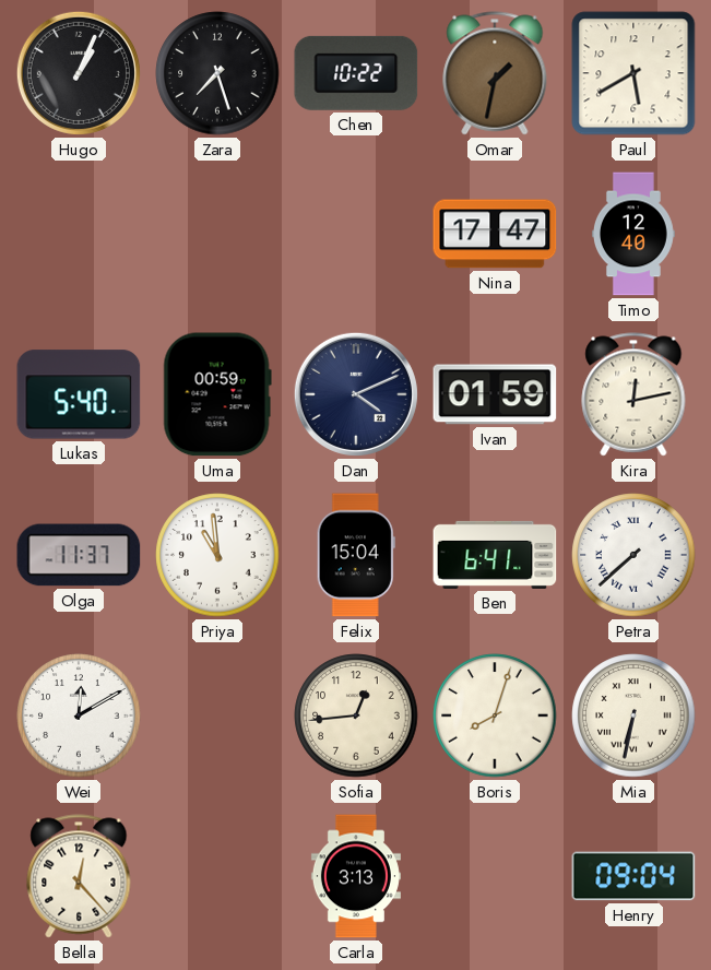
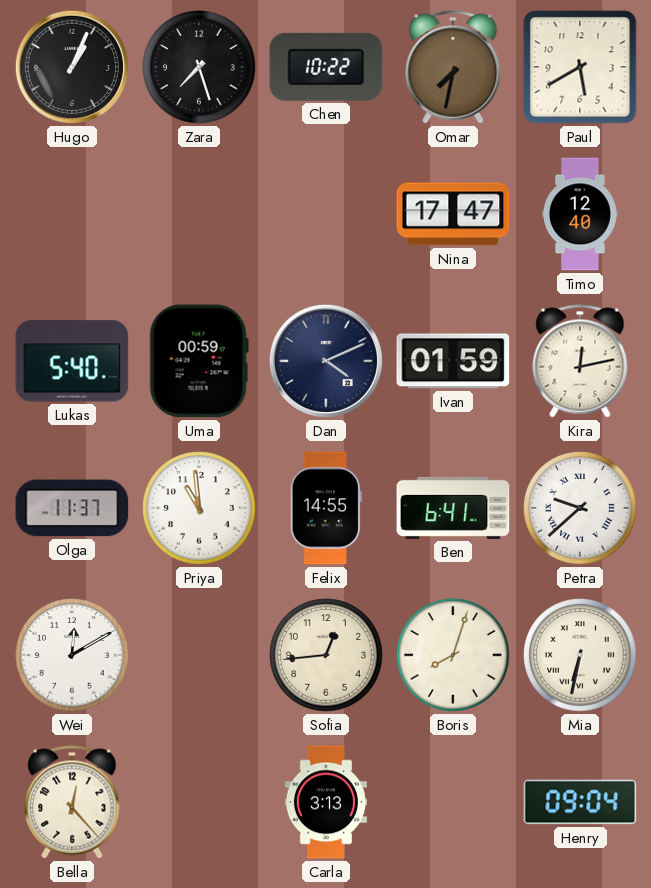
Omar: 1:32 -> 7:32 (453, 67)
Felix: 15:04 -> 14:55 (326, 508)
Petra: 7:38 -> 9:38 (580, 508)
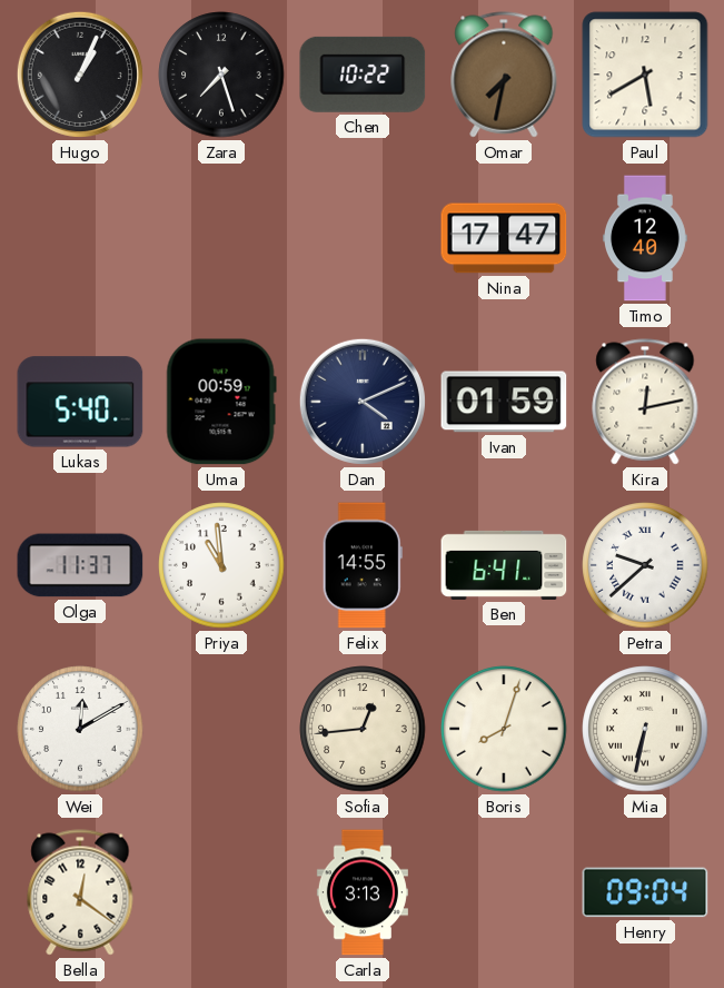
Bella: 12:23 -> 12:21 (80, 892)
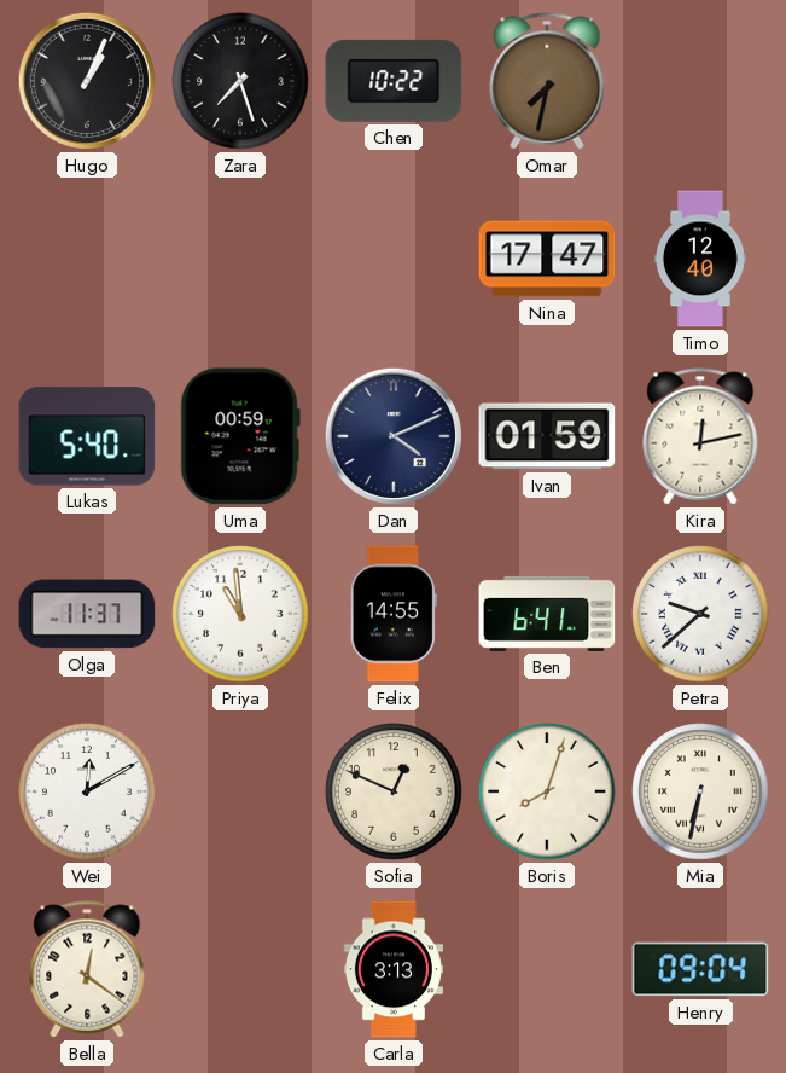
Paul: 5:40 -> none (645, 75)
Sofia: 12:44 -> 12:49 (394, 791)
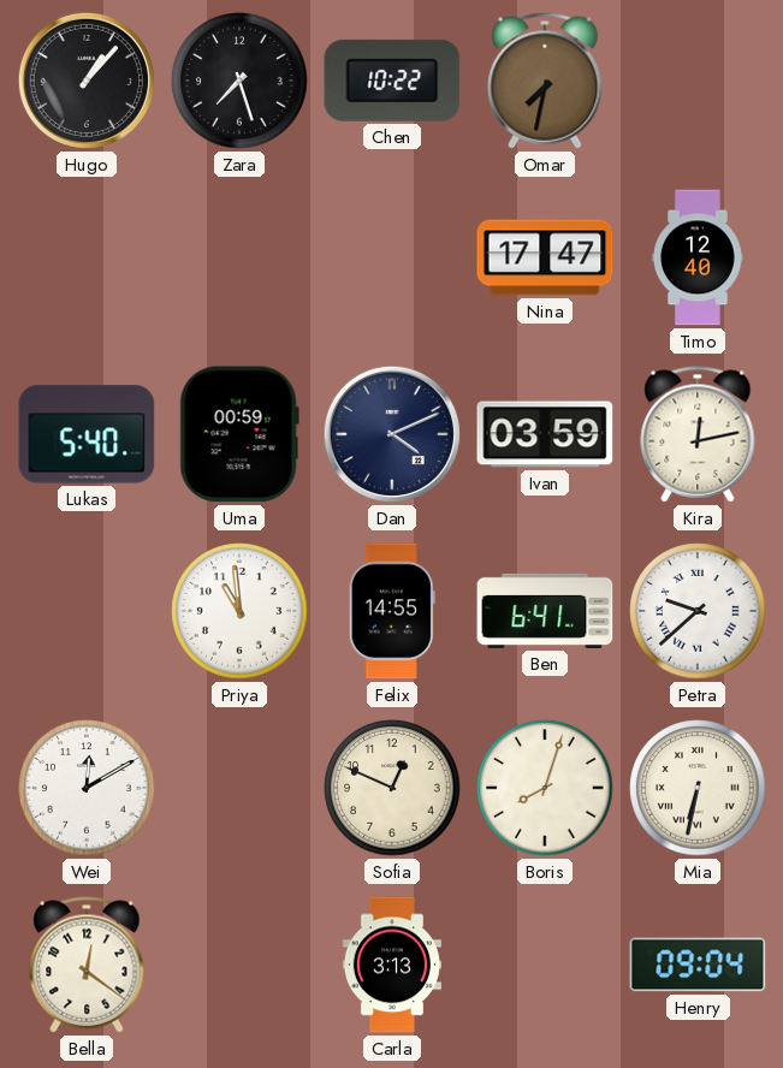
Hugo: 1:04 -> 1:07 (87, 81)
Ivan: 01:59 -> 03:59 (545, 434)
Olga: 11:37 -> none (87, 614)
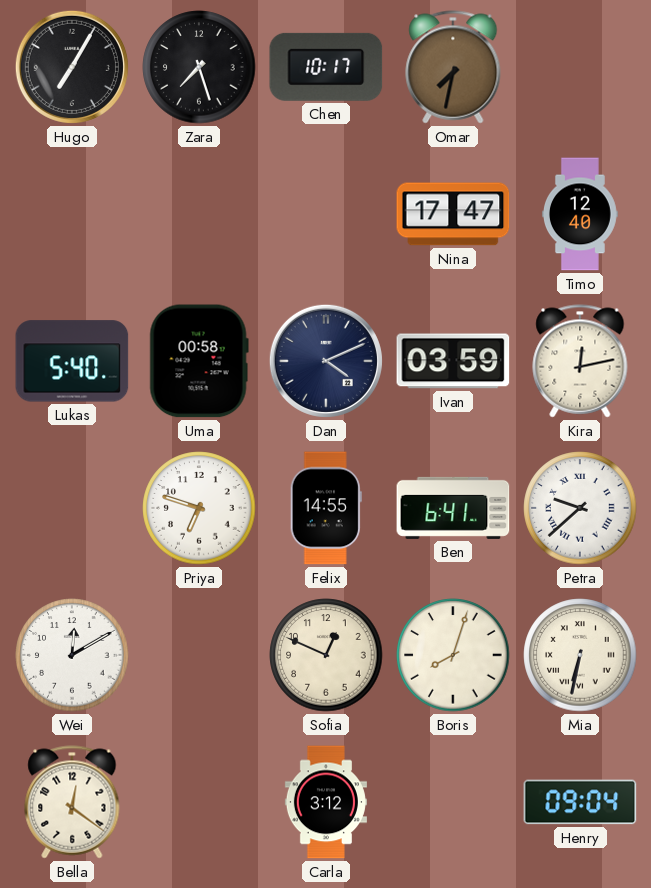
Hugo: 1:07 -> 7:05 (72, 67)
Chen: 10:22 -> 10:17 (326, 67)
Uma: 00:59 -> 00:58 (199, 361)
Priya: 10:59 -> 6:48 (199, 508)
Carla: 3:13 -> 3:12 (326, 802)
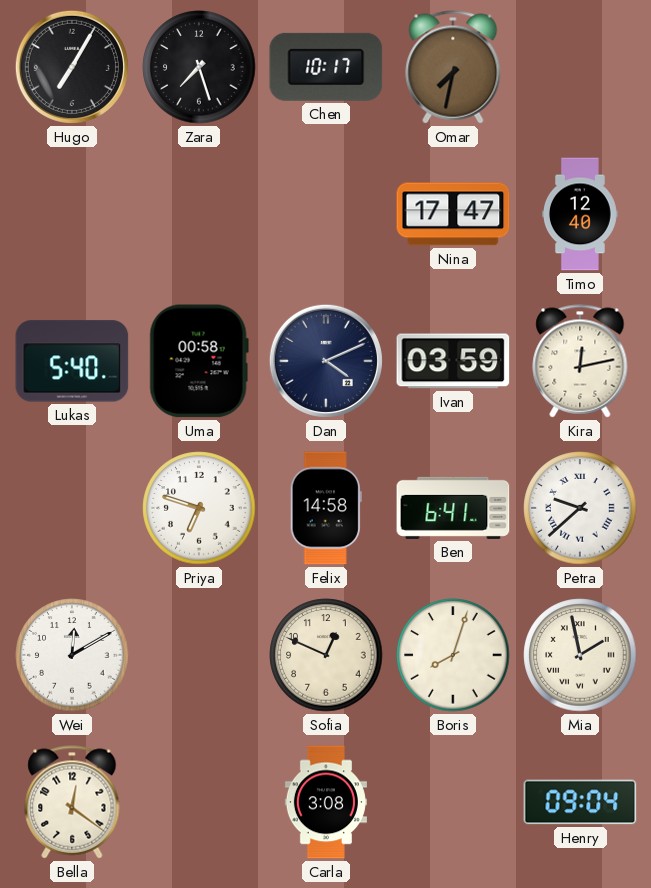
Felix: 14:55 -> 14:58 (326, 508)
Mia: 6:32 -> 1:58 (580, 655)
Carla: 3:12 -> 3:08 (326, 802)
